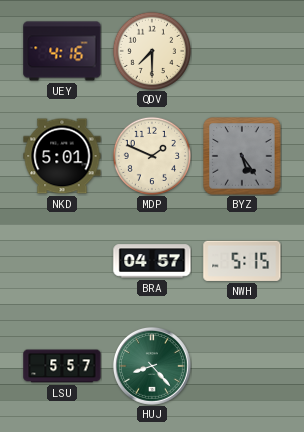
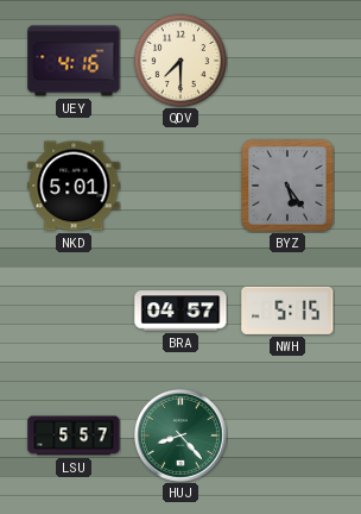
MDP: 1:49 -> none (151, 155)
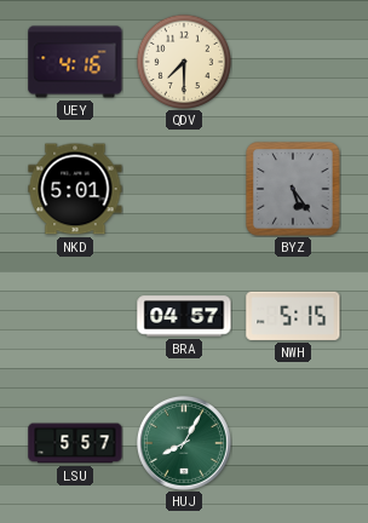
HUJ: 8:23 -> 8:05 (184, 443)
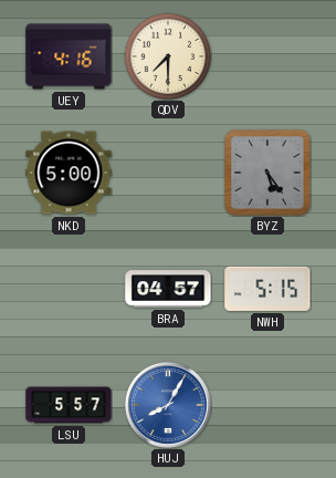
NKD: 5:01 -> 5:00 (69, 173)
HUJ dial: green -> blue (168, 405)
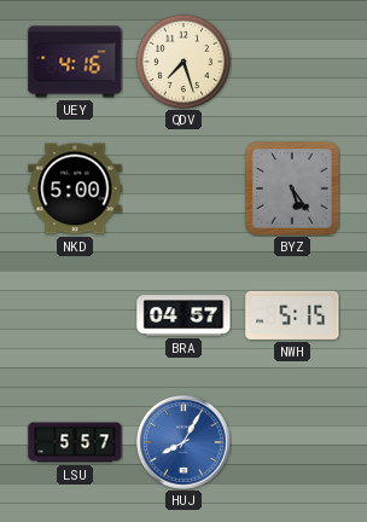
QDV: 7:30 -> 7:27 (182, 60)
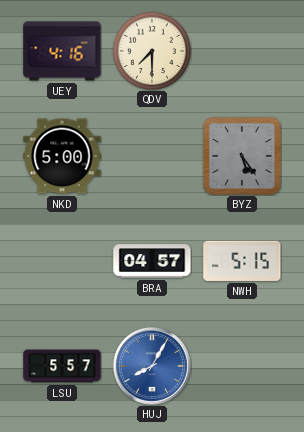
QDV: 7:27 -> 7:30 (151, 50)
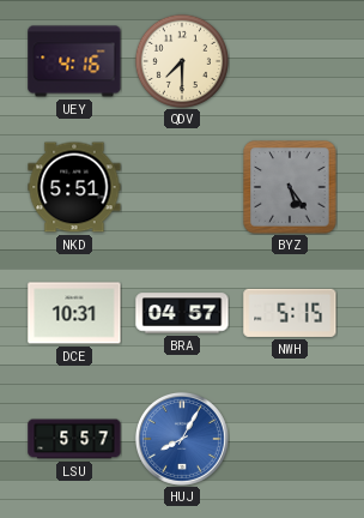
NKD: 5:00 -> 5:51 (74, 187)
DCE: none -> 10:31 (74, 313)
